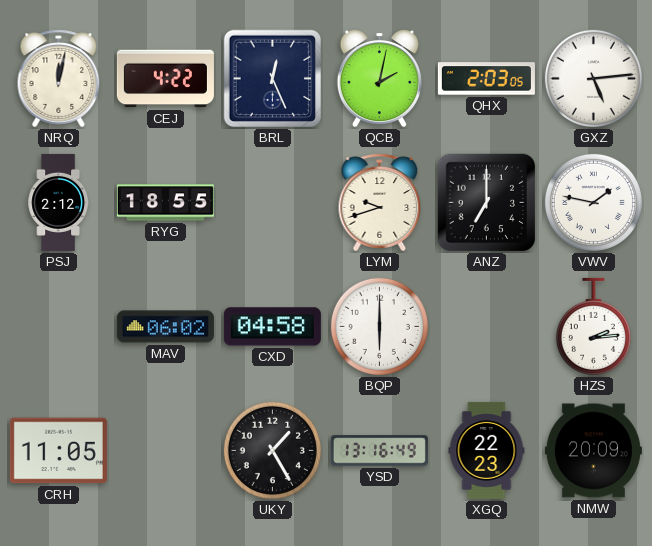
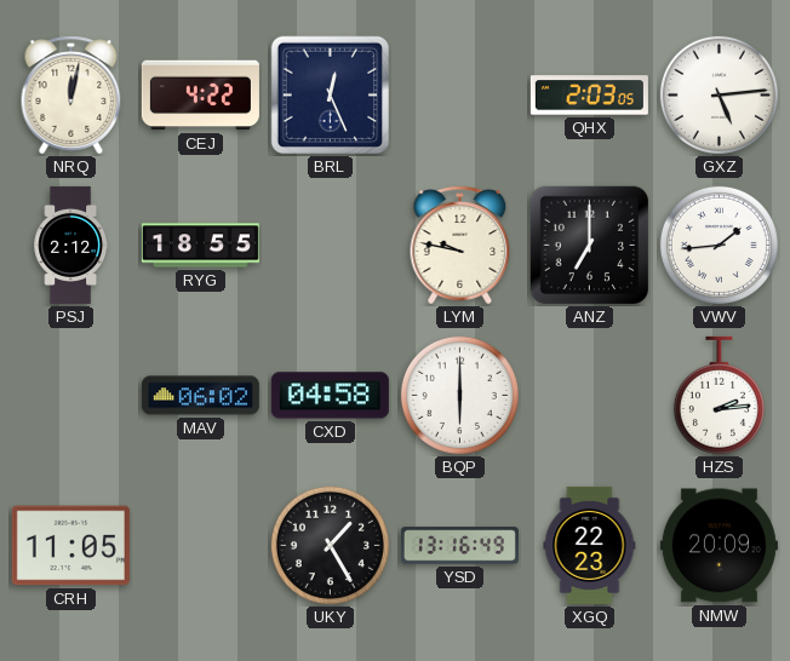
QCB: 2:02 -> none (379, 79)
LYM: 9:42 -> 9:47 (460, 246)
VWV: 1:47 -> 1:44 (719, 245)
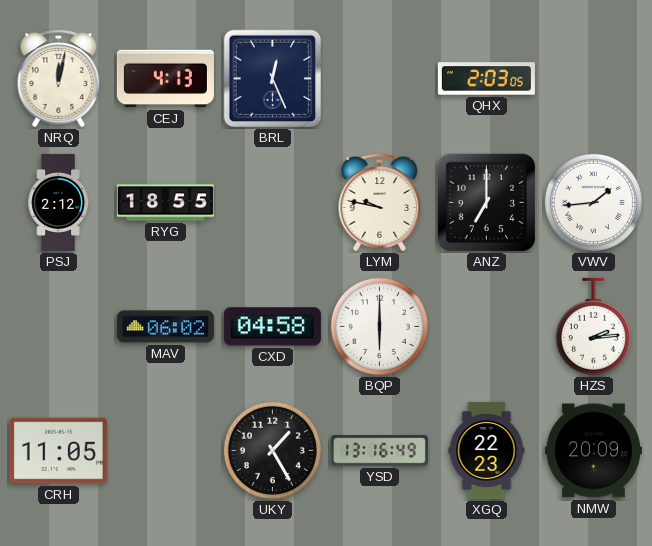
CEJ: 4:22 -> 4:13 (165, 79)
GXZ: 5:14 -> none (719, 94)
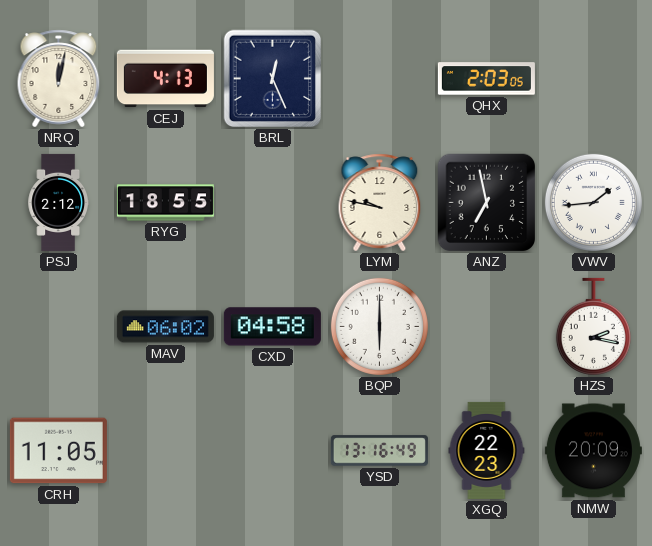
ANZ: 7:00 -> 6:58 (487, 203)
HZS: 2:14 -> 2:17 (593, 326)
UKY: 1:25 -> none (272, 450)
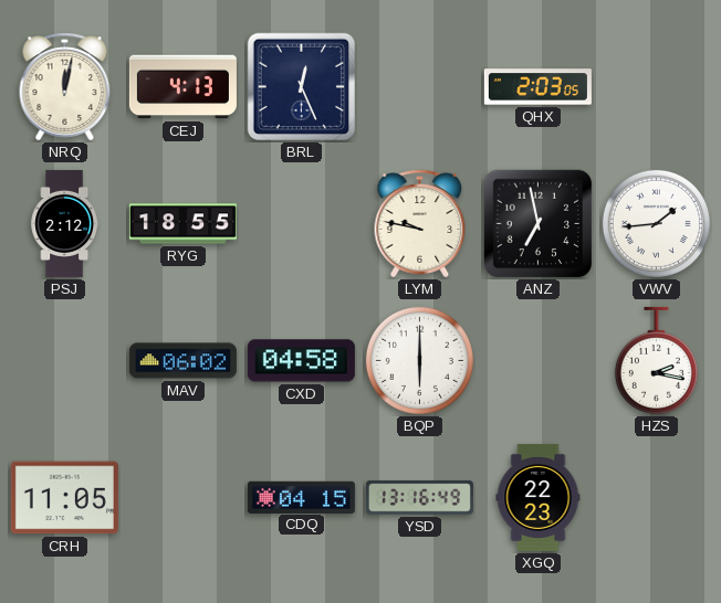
CDQ: none -> 04:15 (301, 497)
NMW: 20:09 -> none (593, 451)
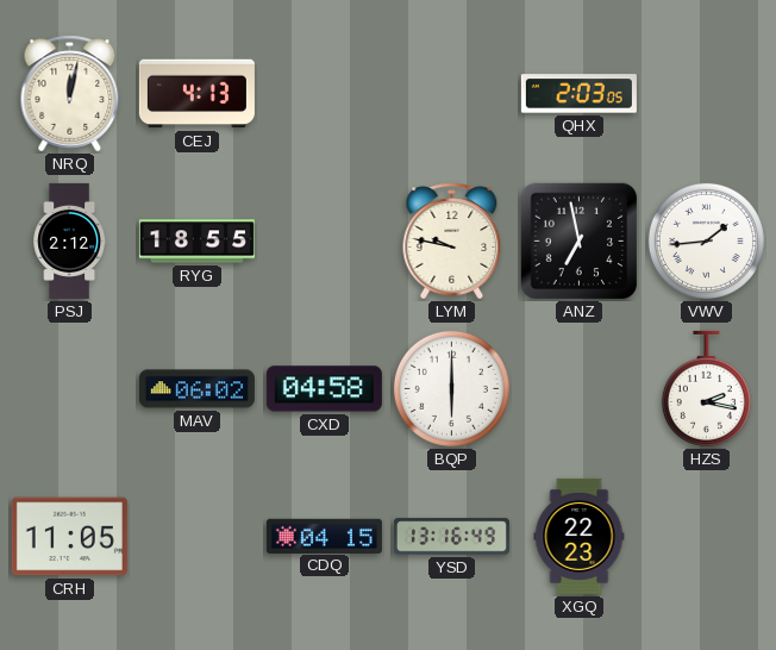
BRL: 12:26 -> none (302, 87)
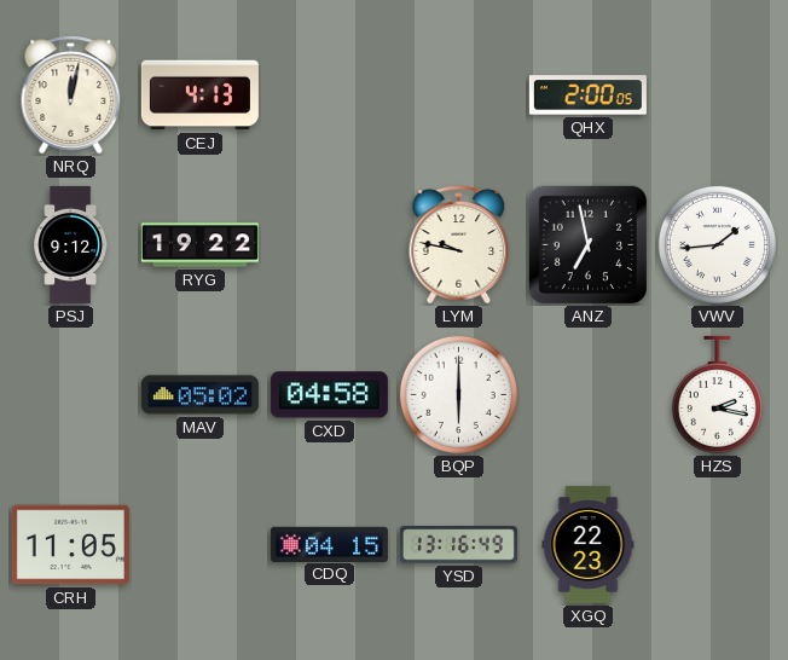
QHX: 2:03 -> 2:00 (587, 95)
PSJ: 2:12 -> 9:12 (70, 244)
RYG: 18:55 -> 19:22 (199, 245)
MAV: 06:02 -> 05:02 (199, 395)
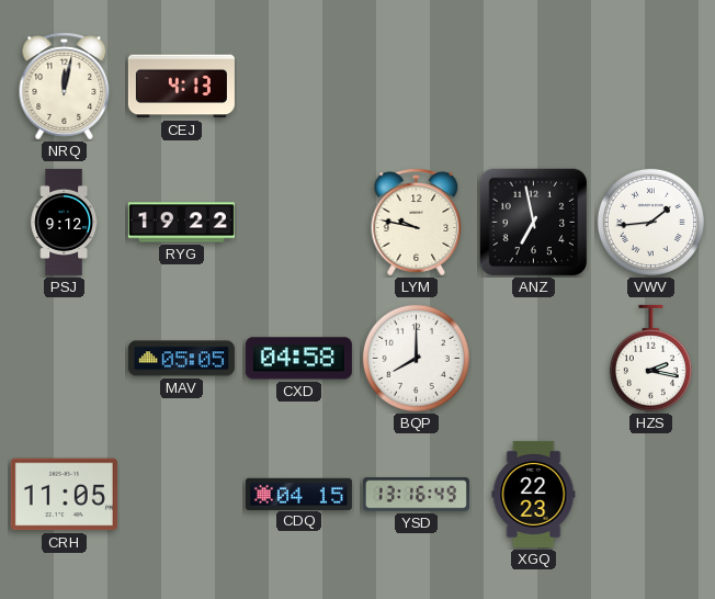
QHX: 2:00 -> none (587, 95)
MAV: 05:02 -> 05:05 (181, 359)
BQP: 6:00 -> 8:00 (416, 358)
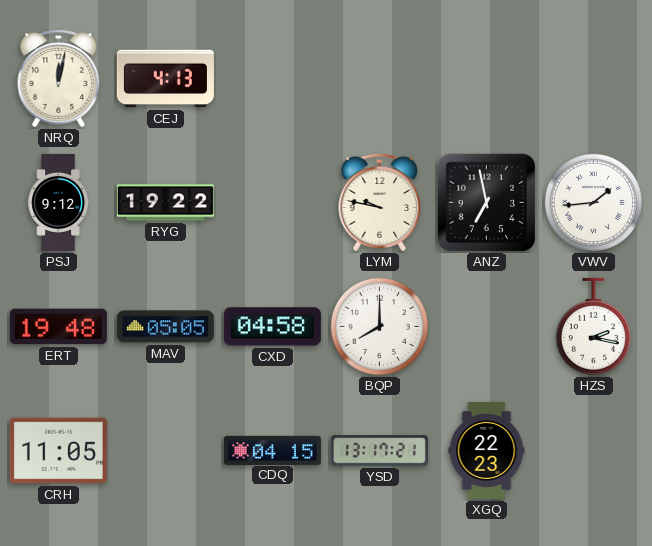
ERT: none -> 19:48 (58, 327)
YSD: 13:16 -> 13:17 (379, 451)
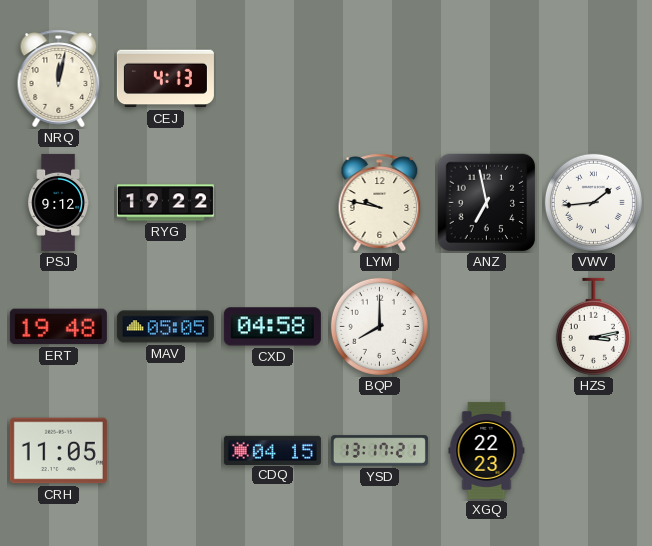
HZS: 2:17 -> 3:13 (593, 326)
